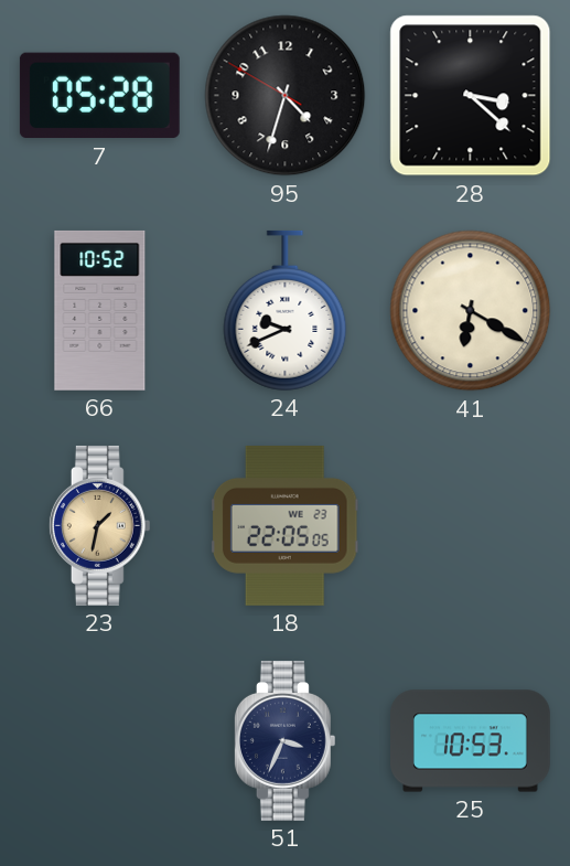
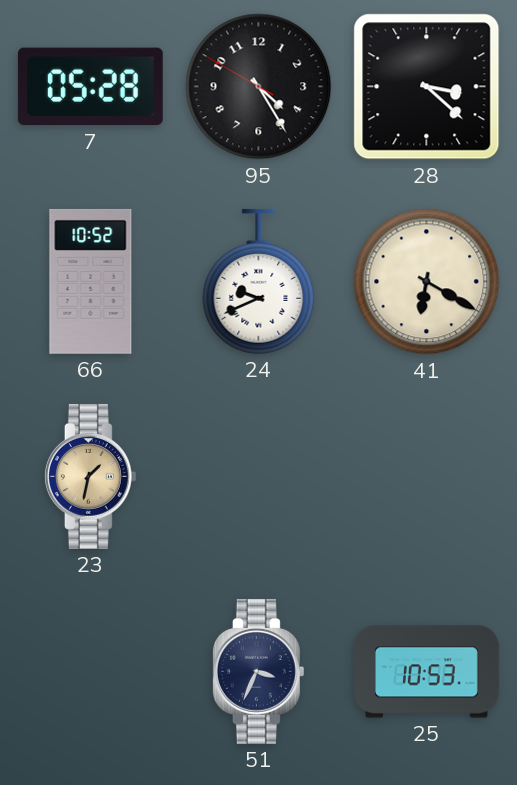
95: 4:32 -> 4:24 (259, 87)
18: 22:05 -> none (284, 525)
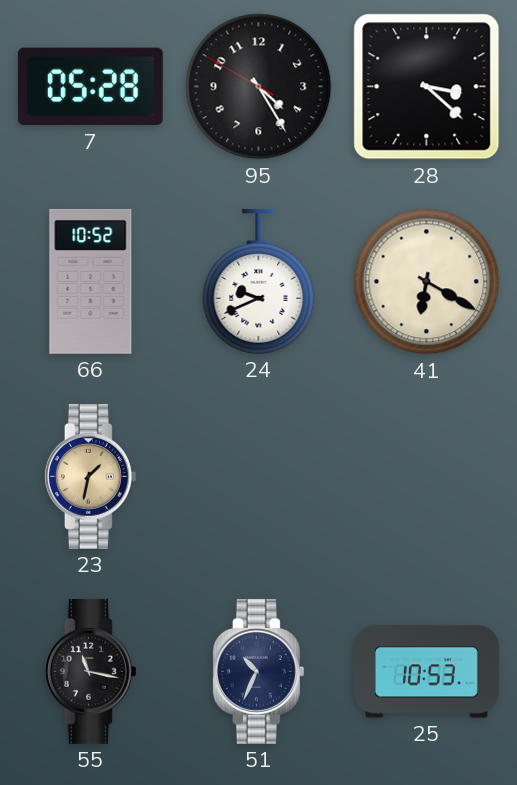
55: none -> 11:17 (90, 671)
51: 3:34 -> 10:34 (258, 671)
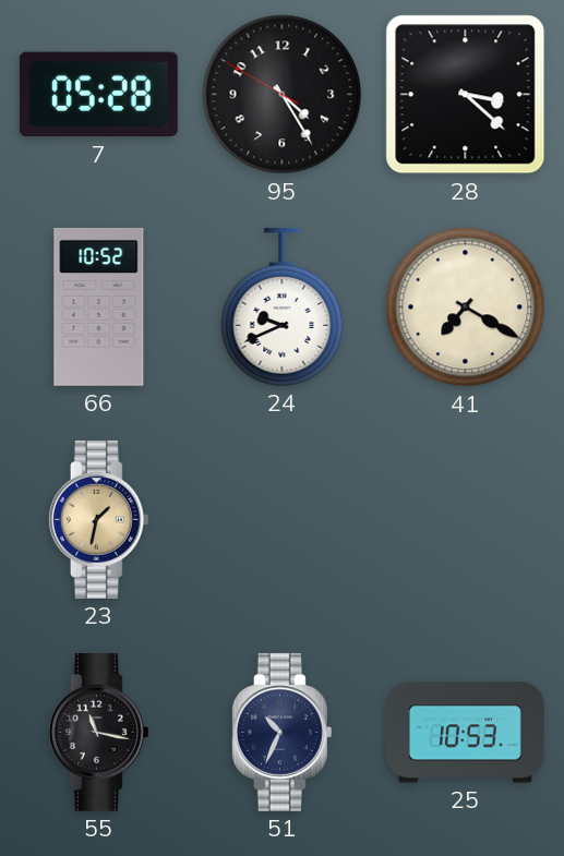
41: 6:20 -> 7:20 (466, 308)
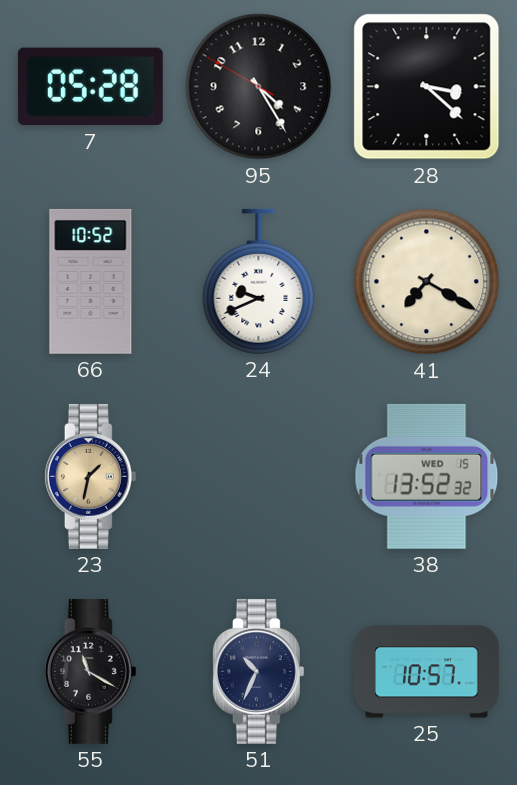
38: none -> 13:52 (427, 476)
55: 11:17 -> 11:20 (90, 671)
25: 10:53 -> 10:57 (427, 672)
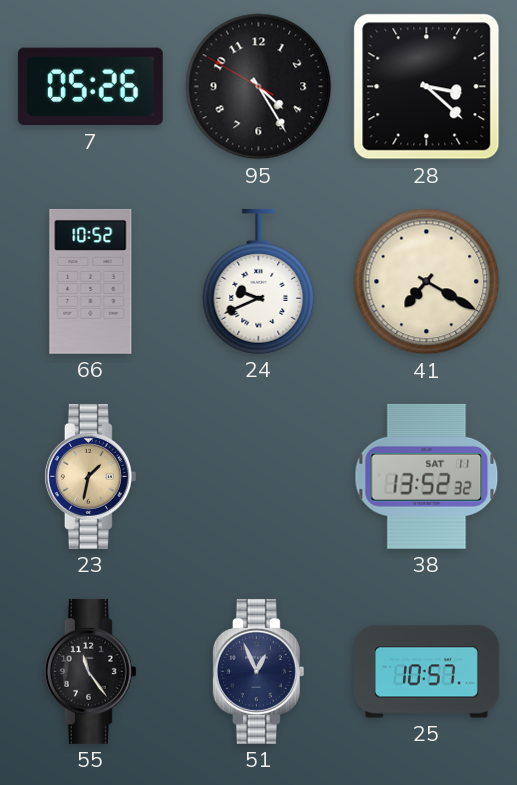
7: 05:28 -> 05:26 (90, 87)
38 date: WED 15 -> SAT 11 (427, 476)
55: 11:20 -> 11:24 (90, 671)
51: 10:34 -> 12:56 (258, 671)
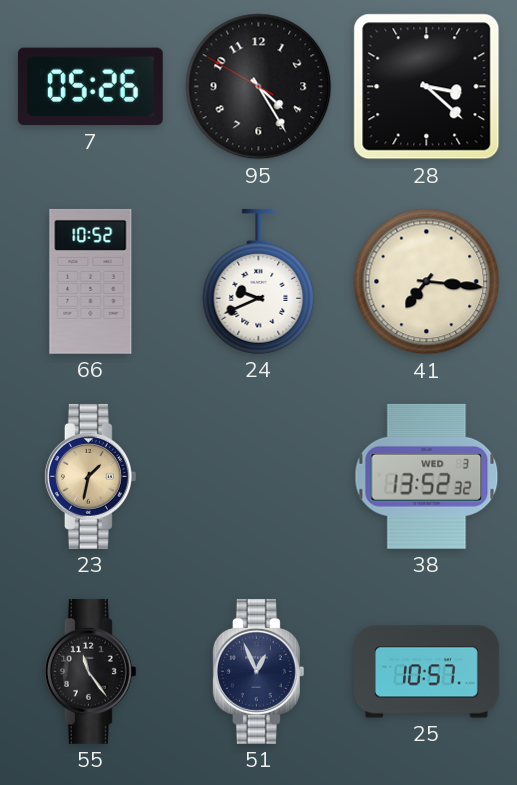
41: 7:20 -> 7:16 (427, 282)
38 date: SAT 11 -> WED 3 (427, 476)
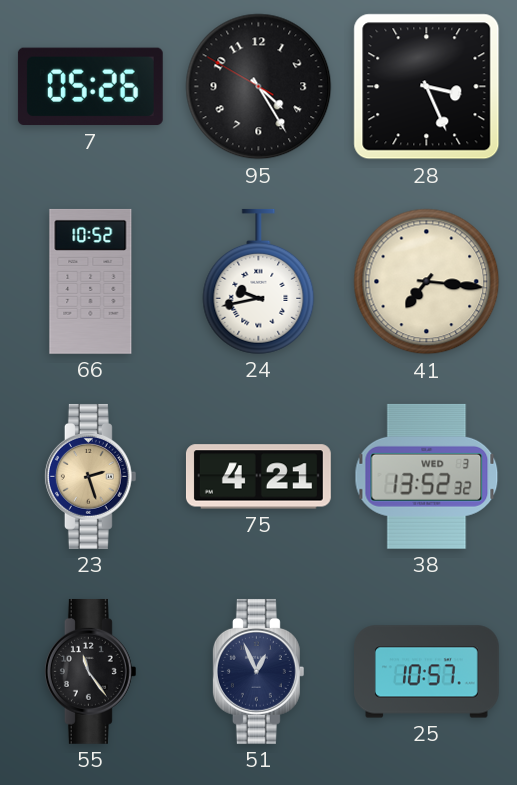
28: 3:22 -> 3:26 (427, 87)
24: 9:41 -> 9:43 (259, 281)
23: 1:32 -> 2:27 (90, 476)
75: none -> 4:21 (258, 477)
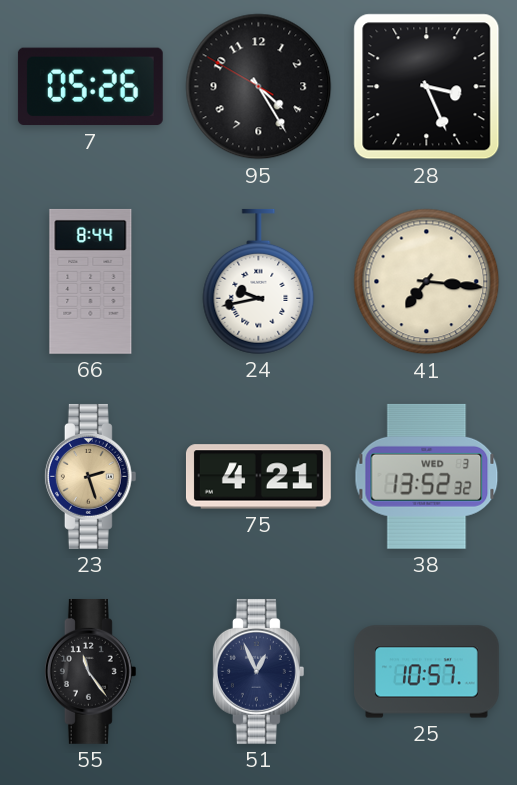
66: 10:52 -> 8:44 (91, 281)
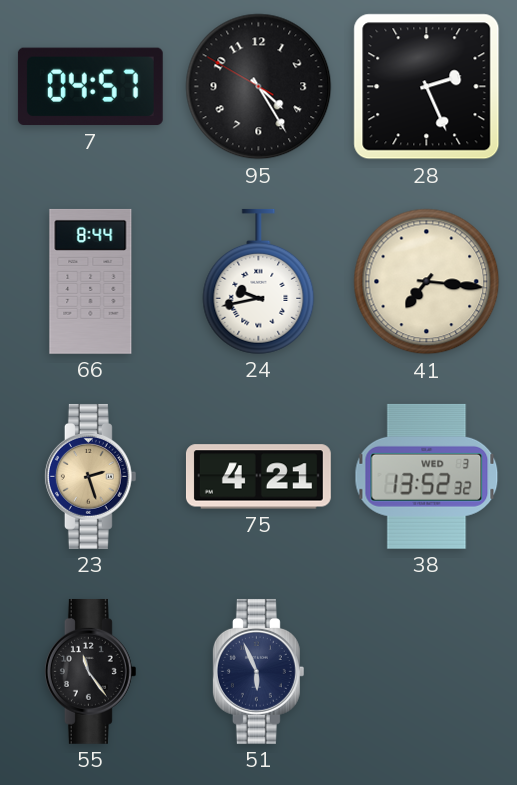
7: 05:26 -> 04:57 (90, 87)
28: 3:26 -> 2:26 (427, 87)
51: 12:56 -> 5:56 (258, 671)
25: 10:57 -> none (427, 672)
